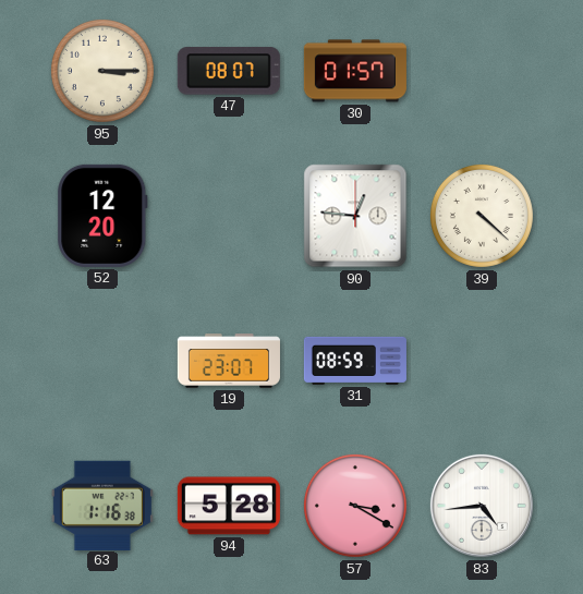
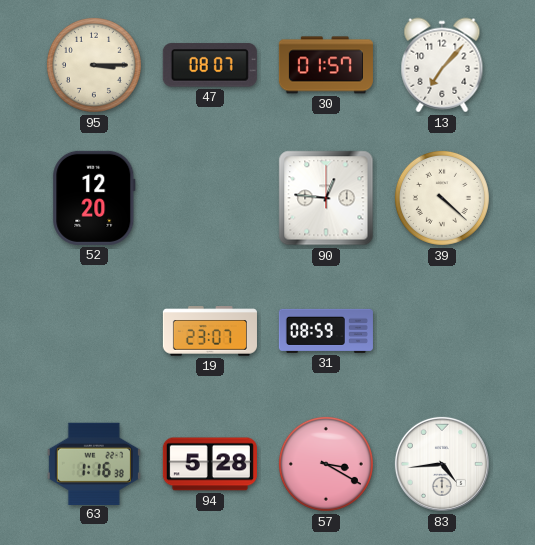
13: none -> 7:07 (442, 65)
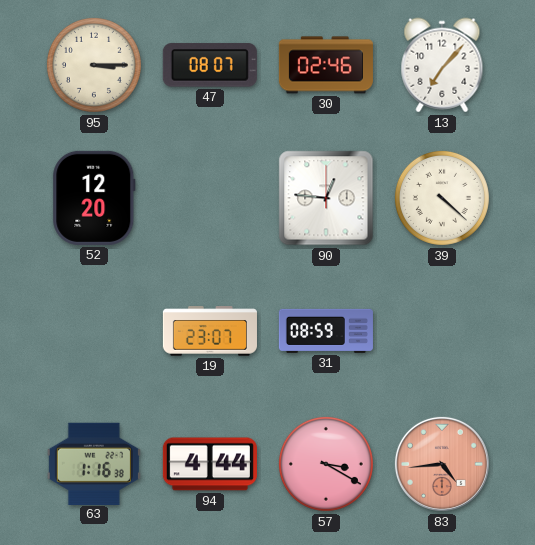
30: 01:57 -> 02:46 (326, 65)
94: 5:28 -> 4:44 (210, 464)
83 dial: white -> salmon (442, 464)
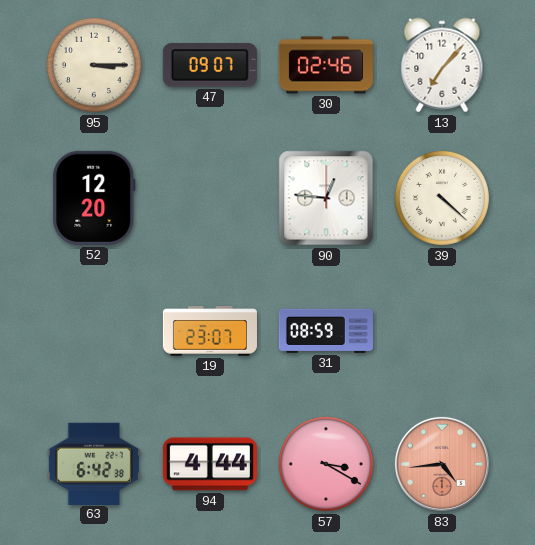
47: 08:07 -> 09:07 (210, 65)
63: 1:16 -> 6:42 (94, 463)
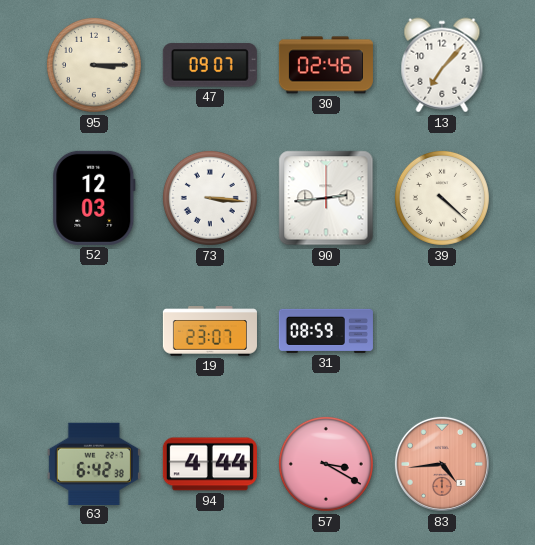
52: 12:20 -> 12:03 (94, 198)
73: none -> 3:16 (210, 198)
90: 12:46 -> 2:44 (326, 198)
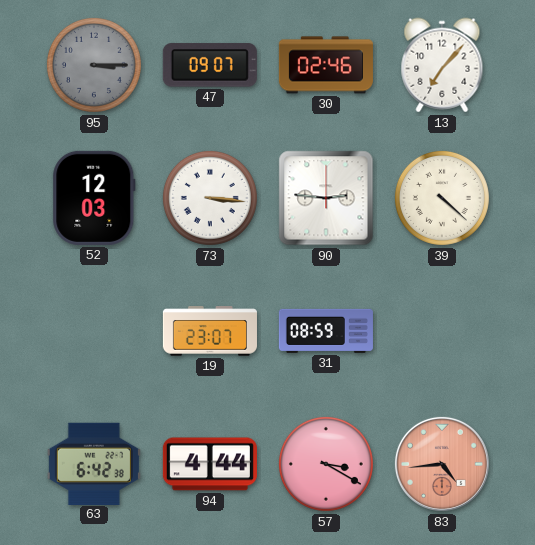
95 dial: cream -> grey (94, 65)
90: 2:44 -> 2:46 (326, 198)
